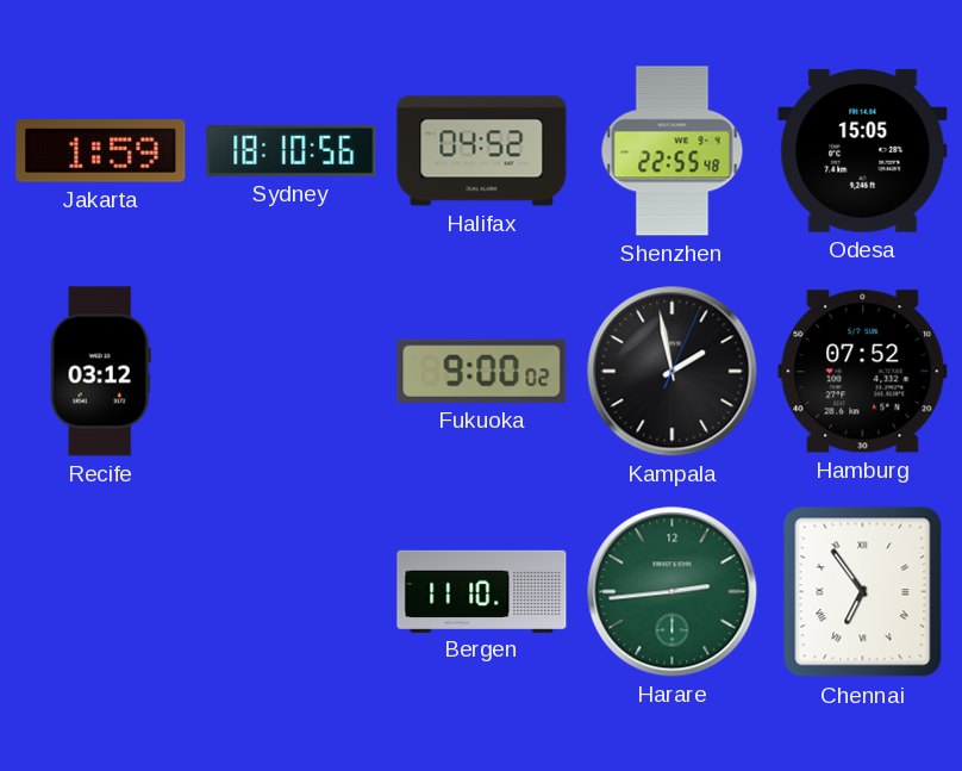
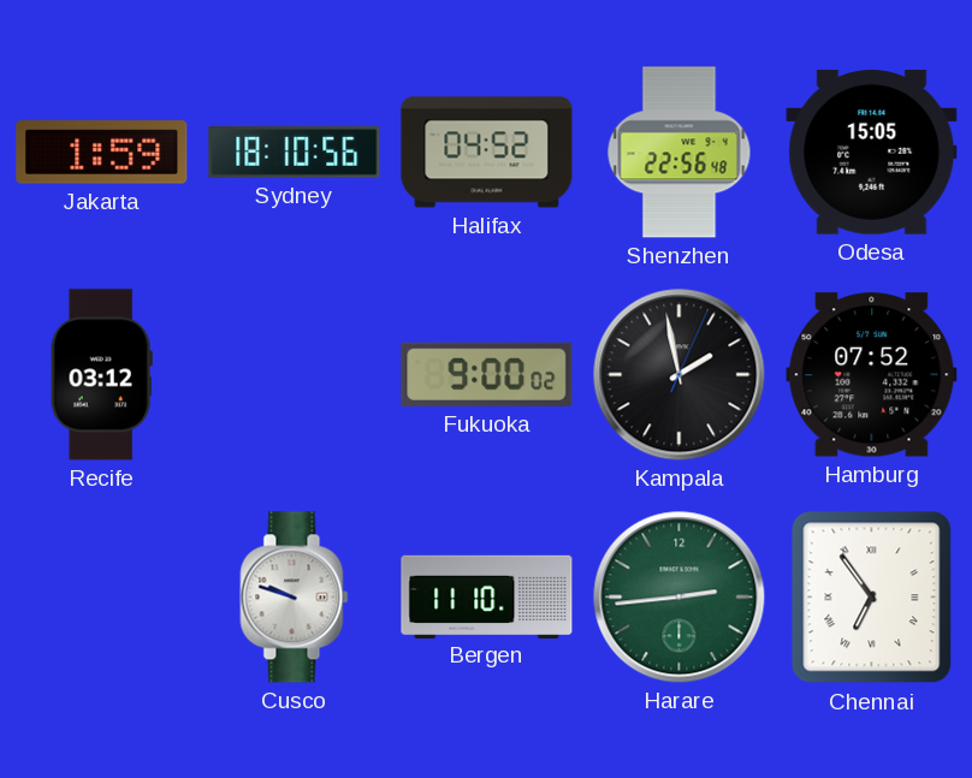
Shenzhen: 22:55 -> 22:56 (680, 153)
Cusco: none -> 9:48 (295, 598)
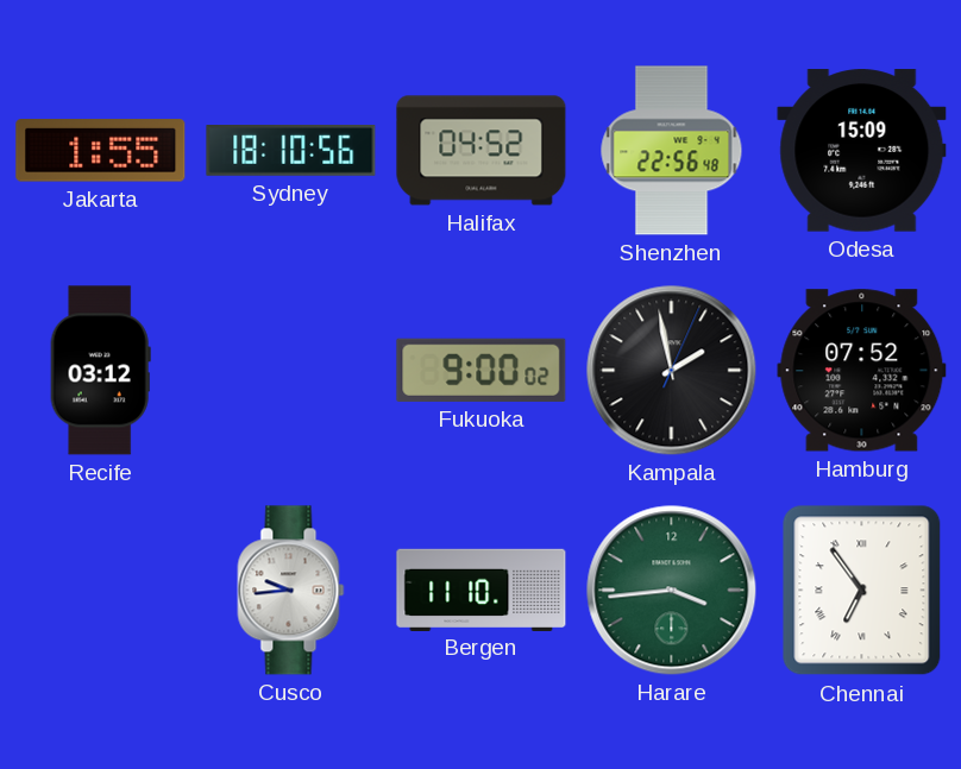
Jakarta: 1:59 -> 1:55 (101, 151)
Odesa: 15:05 -> 15:09 (862, 151)
Cusco: 9:48 -> 9:44 (291, 591)
Harare: 2:44 -> 3:44 (672, 591)
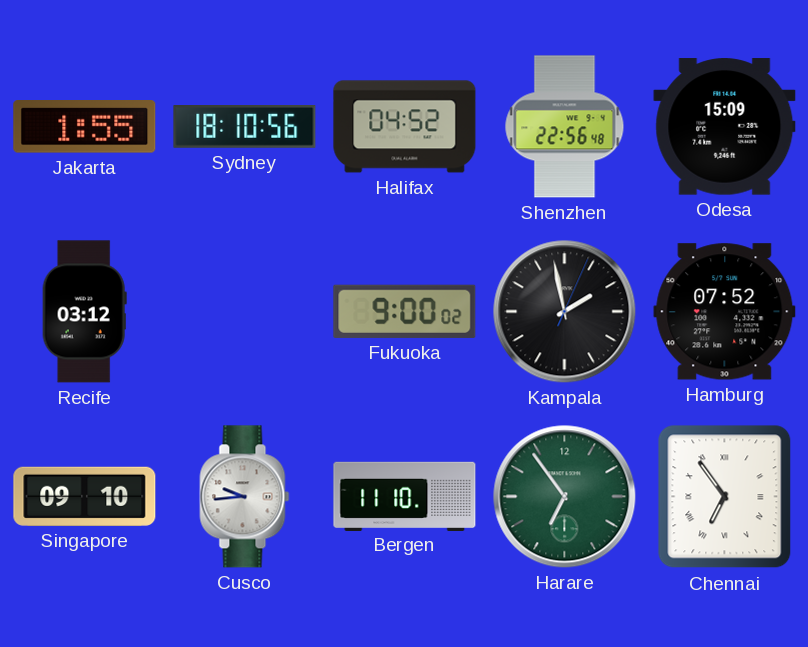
Singapore: none -> 09:10 (85, 496)
Harare: 3:44 -> 6:54 (565, 497)
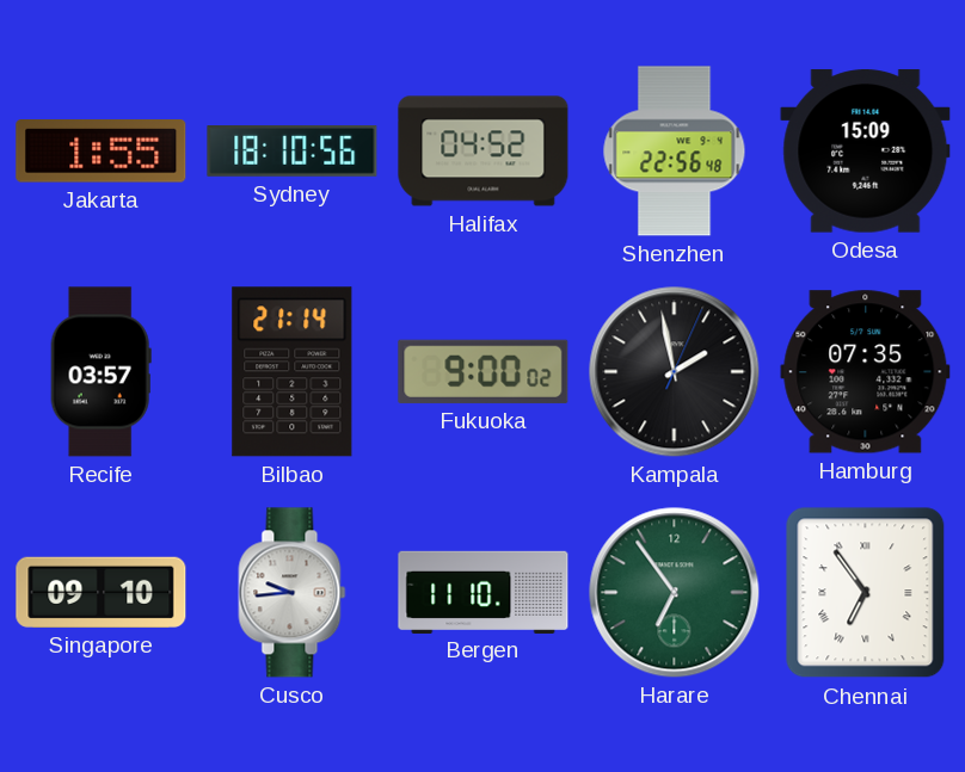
Recife: 03:12 -> 03:57 (100, 372)
Bilbao: none -> 21:14 (293, 372)
Hamburg: 07:52 -> 07:35 (866, 372)
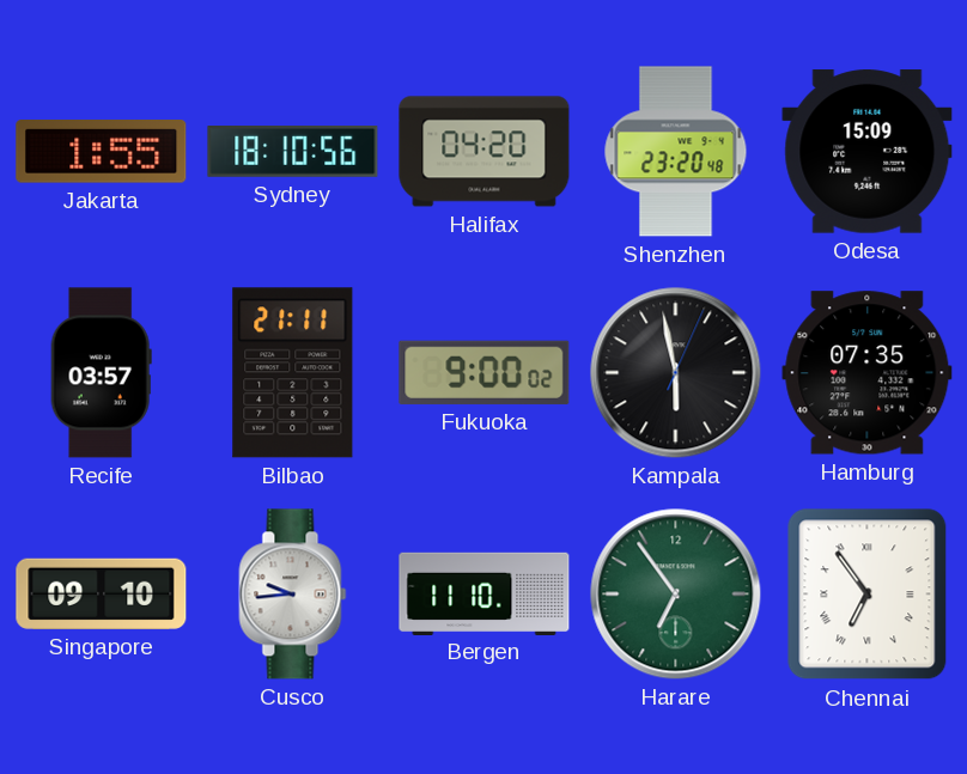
Halifax: 04:52 -> 04:20 (485, 152)
Shenzhen: 22:56 -> 23:20 (676, 152)
Bilbao: 21:14 -> 21:11 (293, 373)
Kampala: 1:58 -> 5:58 (676, 373)
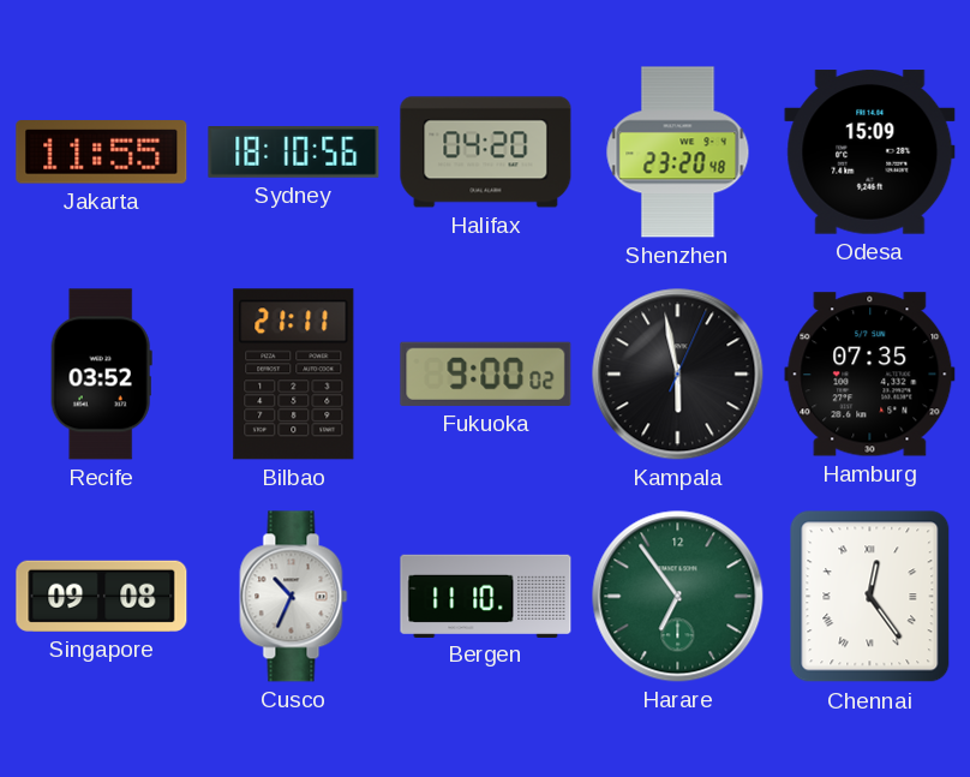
Jakarta: 1:55 -> 11:55 (102, 153)
Recife: 03:57 -> 03:52 (101, 375)
Singapore: 09:10 -> 09:08 (102, 596)
Cusco: 9:44 -> 10:34 (294, 597)
Chennai: 6:54 -> 12:24 (870, 597)
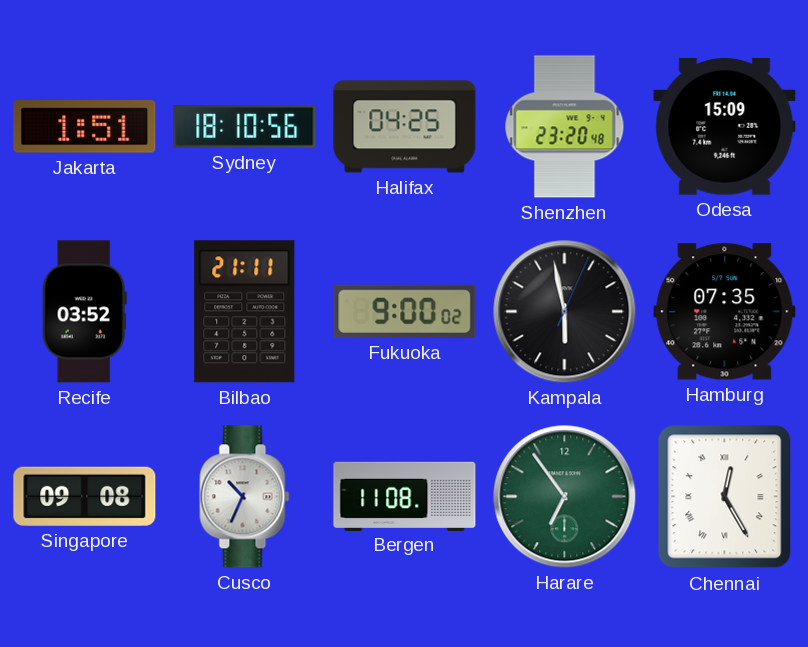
Jakarta: 11:55 -> 1:51 (85, 127)
Halifax: 04:20 -> 04:25 (405, 127)
Bergen: 11:10 -> 11:08 (405, 496)
Chennai: 12:24 -> 12:25 (725, 497)
